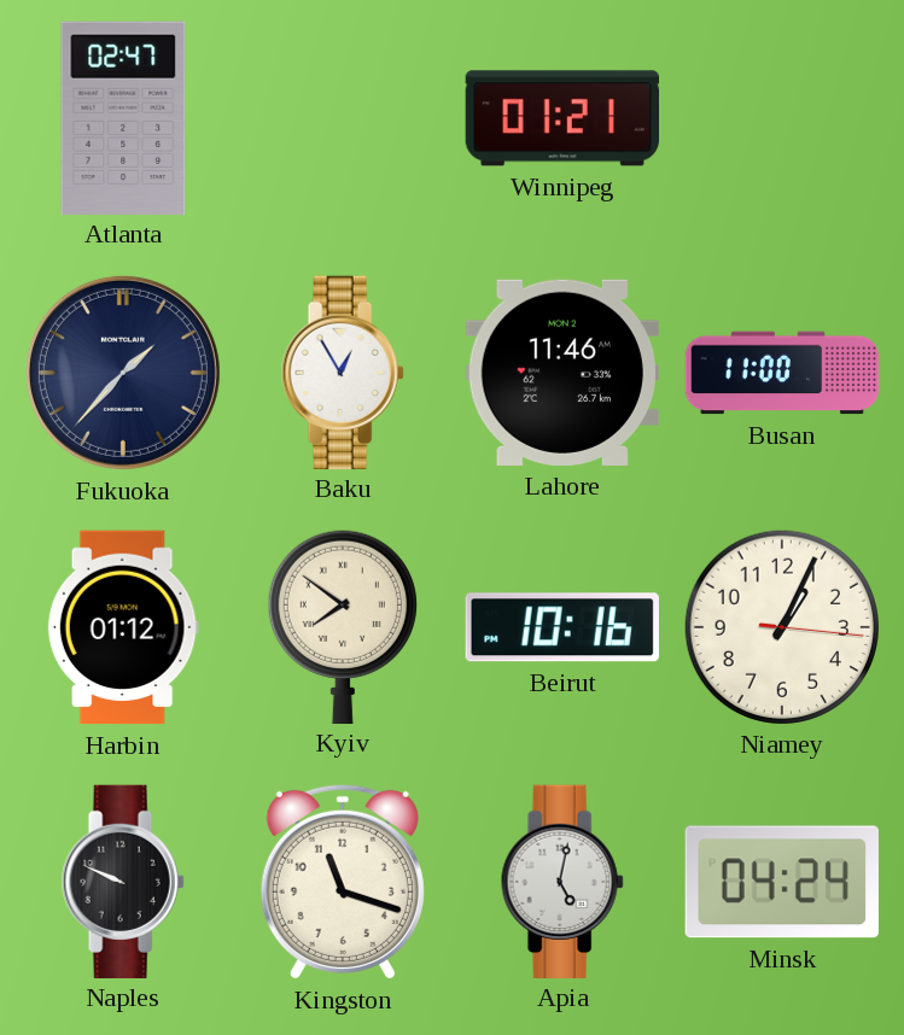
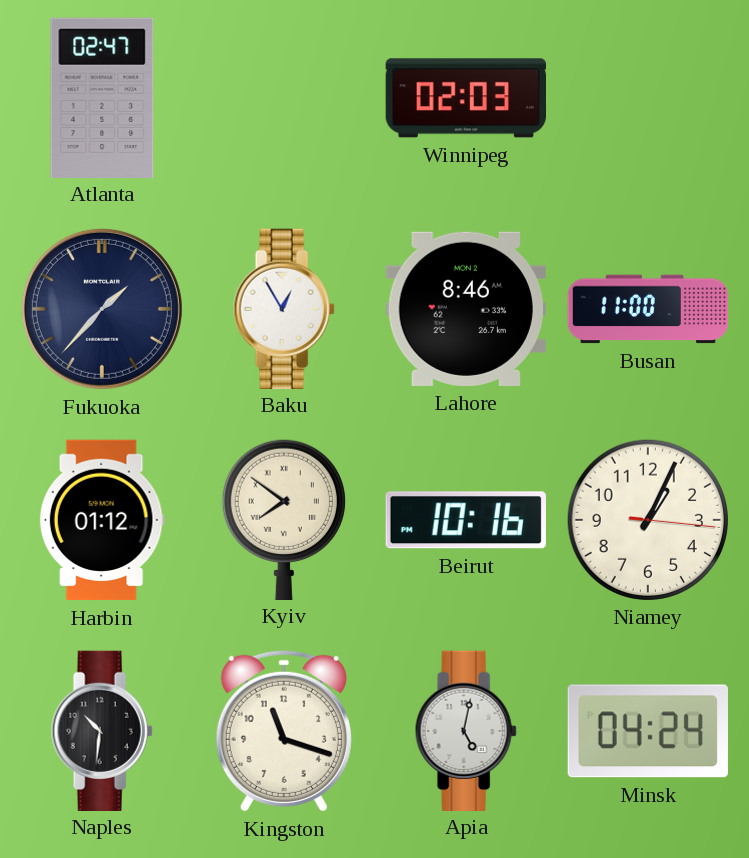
Winnipeg: 01:21 -> 02:03 (465, 98)
Lahore: 11:46 -> 8:46 (466, 309)
Naples: 9:49 -> 10:31 (102, 730)
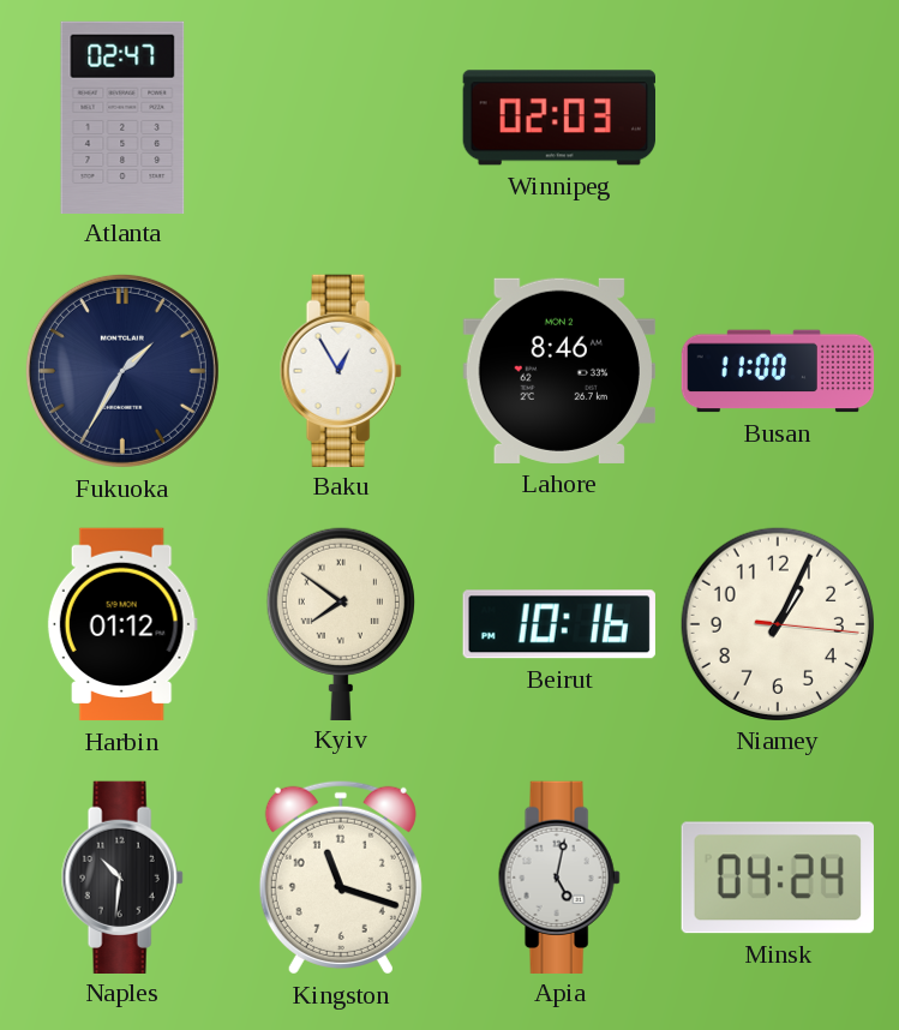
Fukuoka: 1:37 -> 1:35 (122, 371)
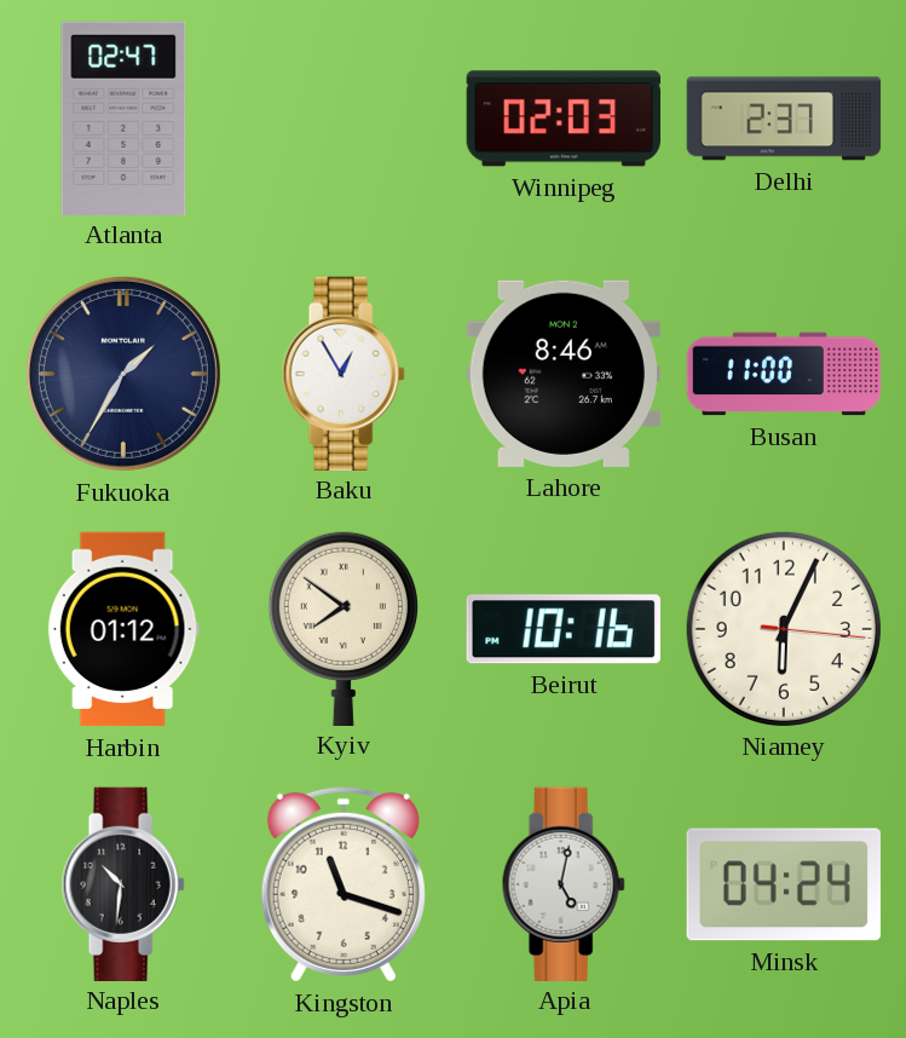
Delhi: none -> 2:37 (784, 119)
Niamey: 1:04 -> 6:04 (783, 628)
